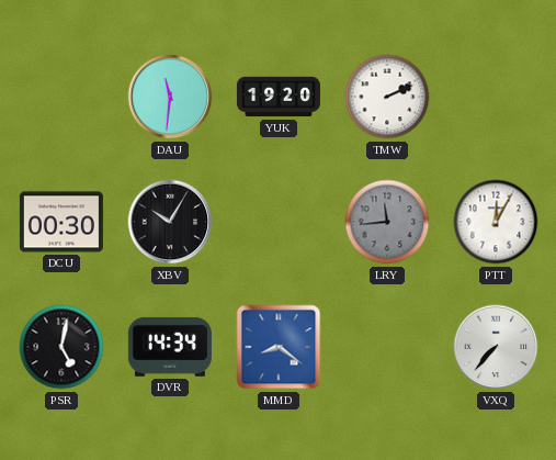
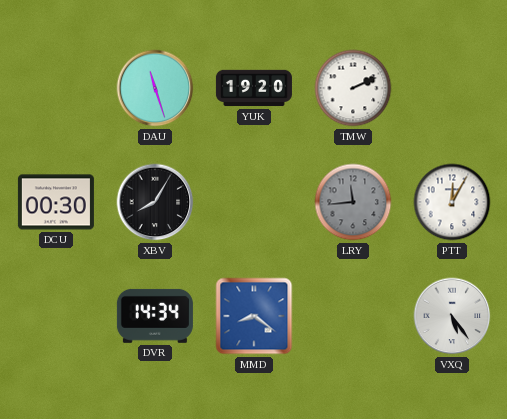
DAU: 11:31 -> 11:27 (155, 88)
XBV: 10:05 -> 8:05 (155, 202)
PSR: 5:02 -> none (61, 347)
VXQ: 7:37 -> 5:24 (452, 316)
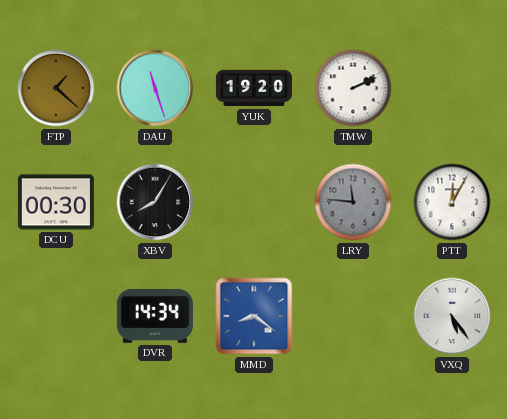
FTP: none -> 1:22 (56, 88)
LRY: 11:44 -> 11:46 (353, 202)
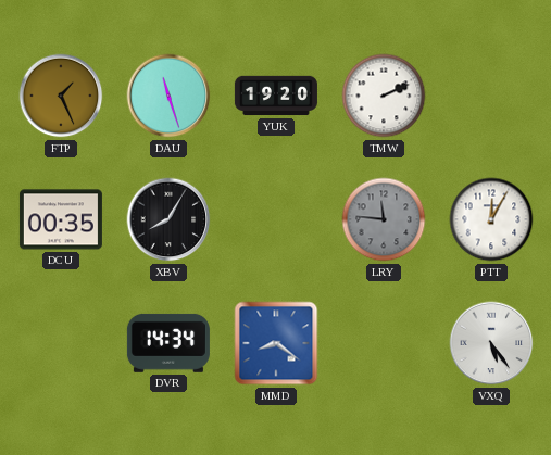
FTP: 1:22 -> 1:26 (61, 96)
DCU: 00:30 -> 00:35 (61, 219)
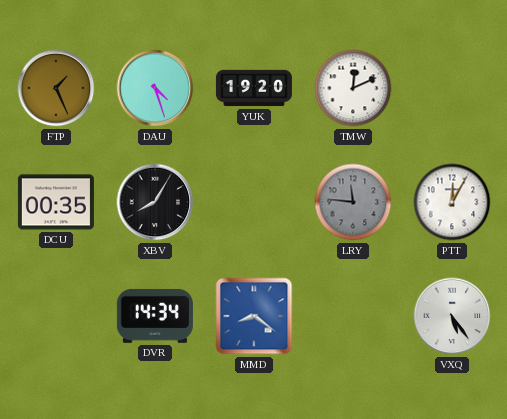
DAU: 11:27 -> 4:27 (155, 88)
TMW: 2:11 -> 12:11 (353, 88)
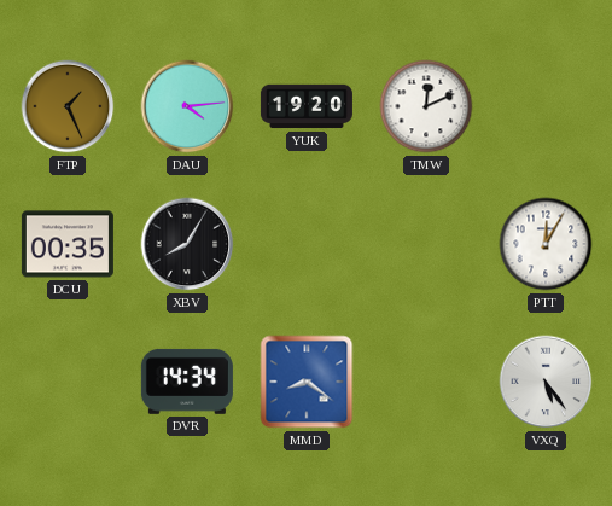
DAU: 4:27 -> 4:14 (187, 106)
LRY: 11:46 -> none (353, 202)
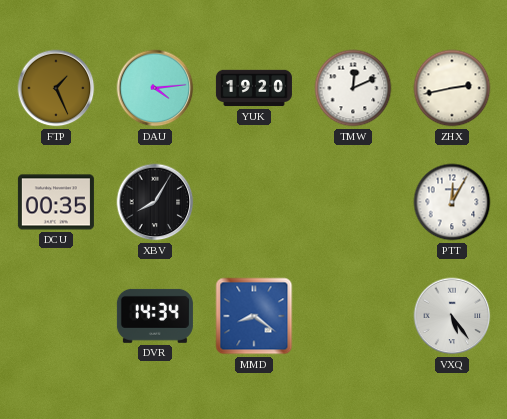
ZHX: none -> 2:43 (452, 88)
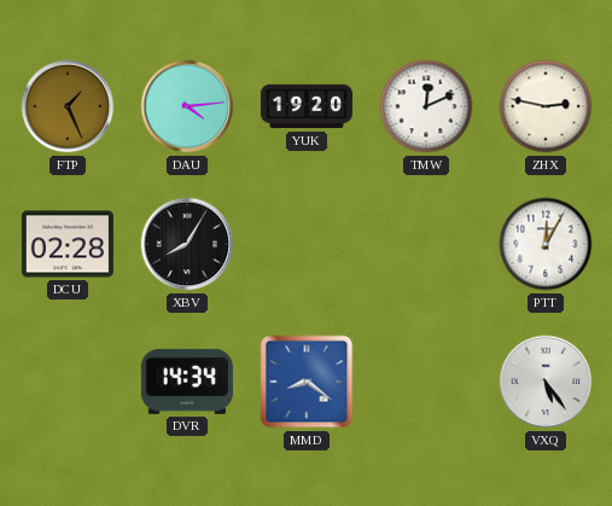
ZHX: 2:43 -> 2:47 (546, 106)
DCU: 00:35 -> 02:28 (68, 244)
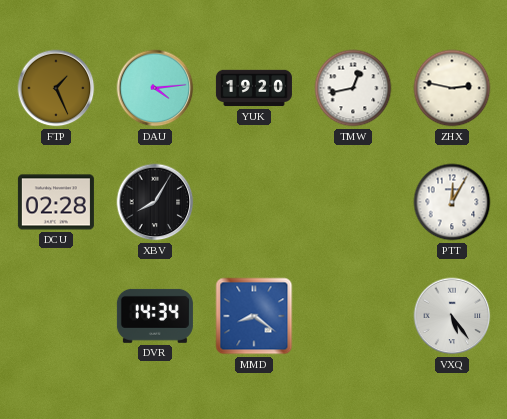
TMW: 12:11 -> 12:43 (353, 88)
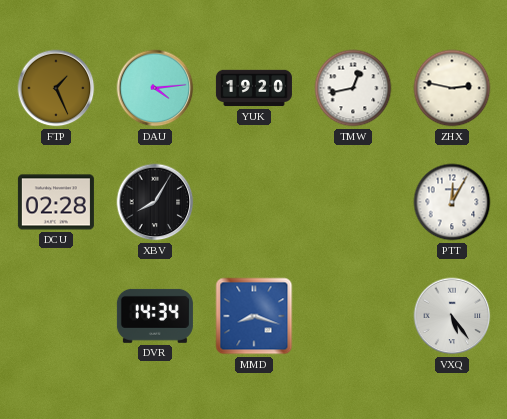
MMD: 8:21 -> 8:18 (254, 316)
